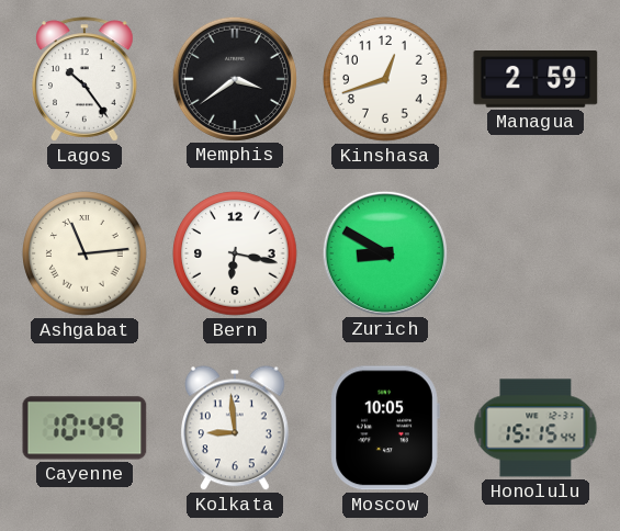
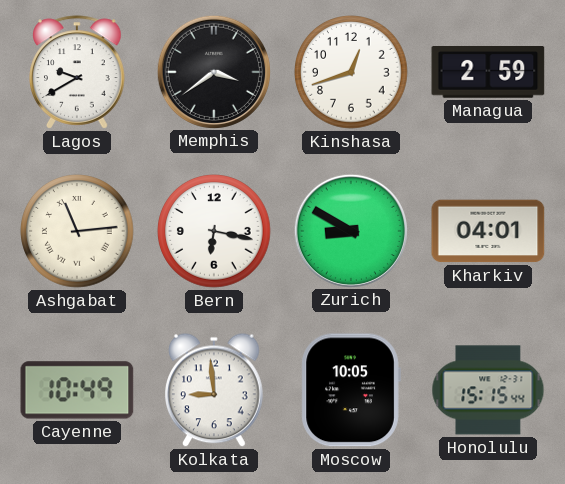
Lagos: 10:24 -> 9:40 (77, 72)
Kharkiv: none -> 04:01 (488, 231)
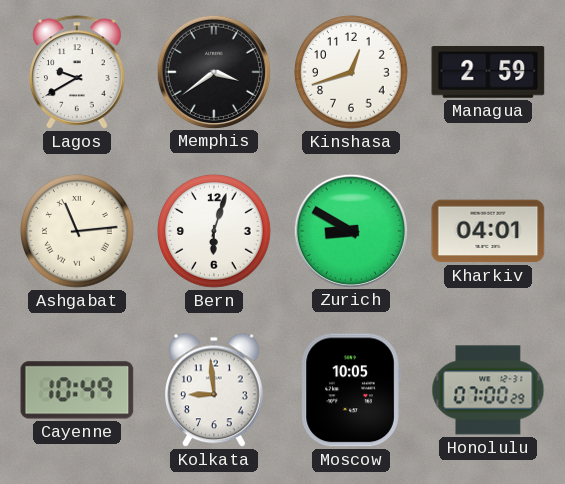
Bern: 6:17 -> 6:03 (214, 231)
Honolulu: 15:15 -> 07:00 (488, 390)
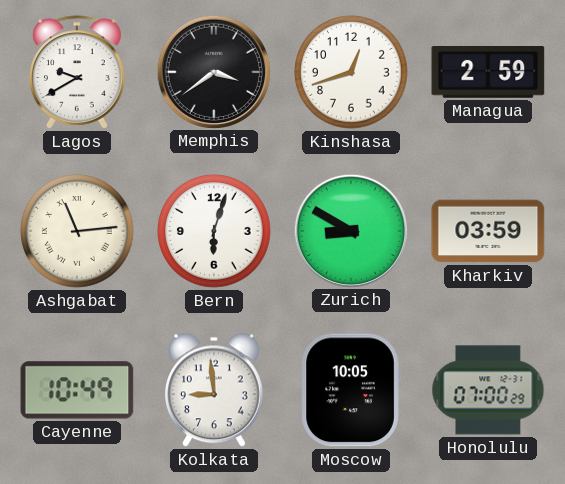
Kharkiv: 04:01 -> 03:59 (488, 231)
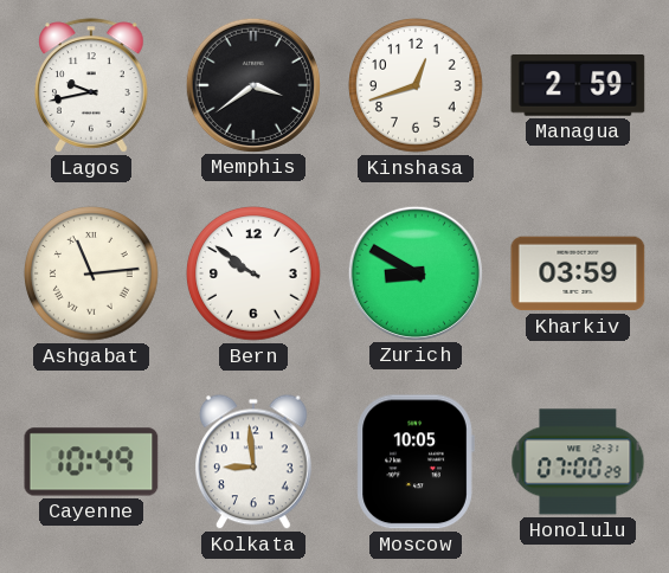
Lagos: 9:40 -> 9:43 (91, 85)
Bern: 6:03 -> 9:51 (253, 273)
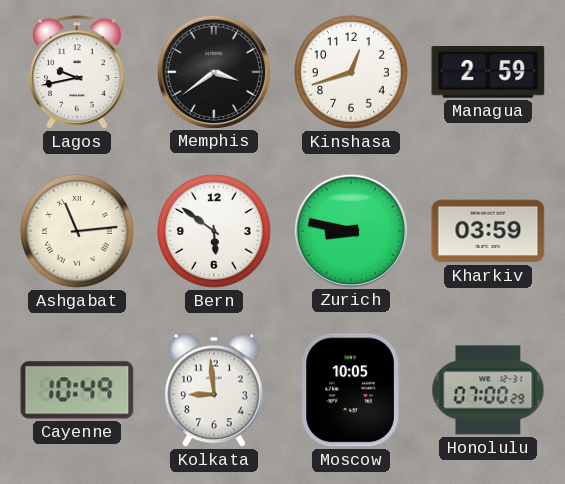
Bern: 9:51 -> 5:51 (214, 231)
Zurich: 8:50 -> 8:47 (350, 230)
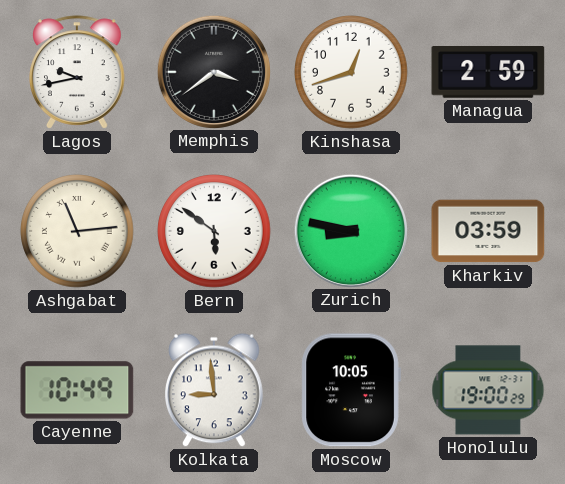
Honolulu: 07:00 -> 19:00 (488, 390)
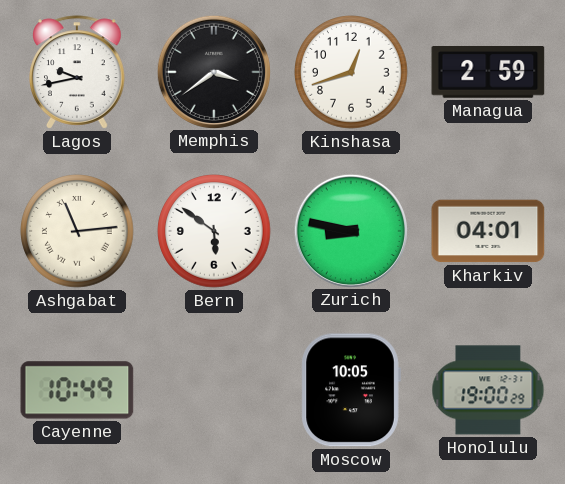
Kharkiv: 03:59 -> 04:01 (488, 231)
Kolkata: 8:59 -> none (215, 390)
